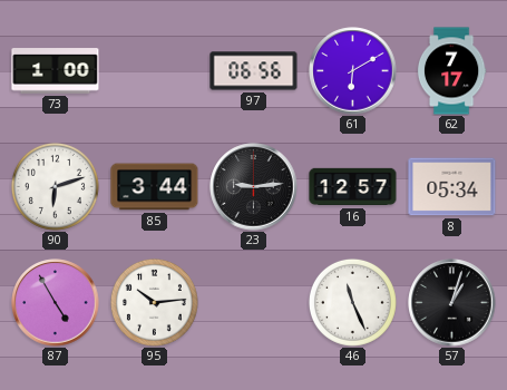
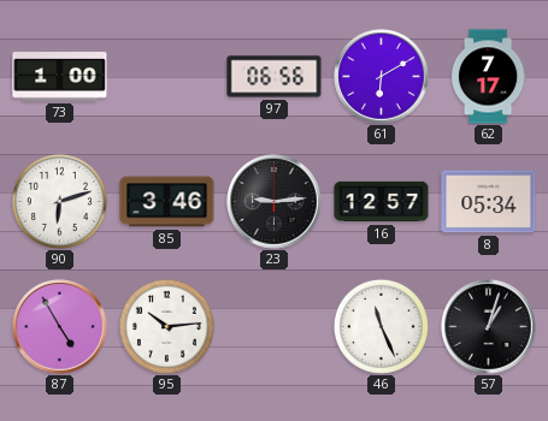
85: 3:44 -> 3:46 (167, 202)
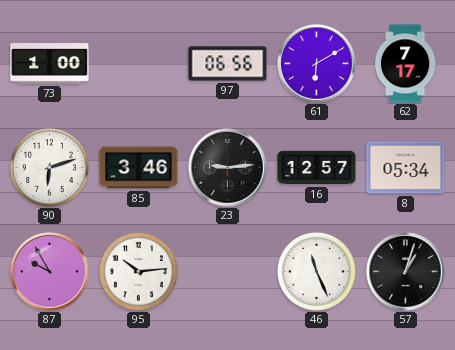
87: 4:55 -> 9:55 (50, 272)
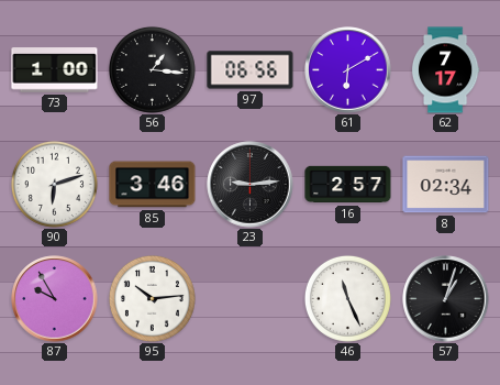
56: none -> 1:16 (152, 69)
16: 12:57 -> 2:57 (348, 185)
8: 05:34 -> 02:34 (446, 185)
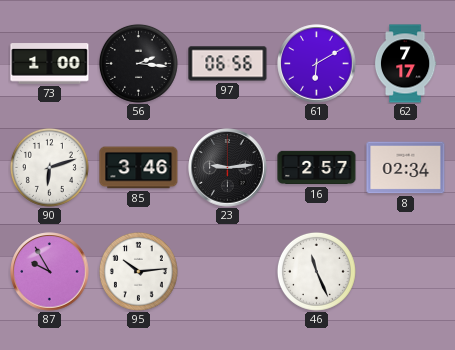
56: 1:16 -> 2:16 (138, 63)
57: 1:03 -> none (446, 299)
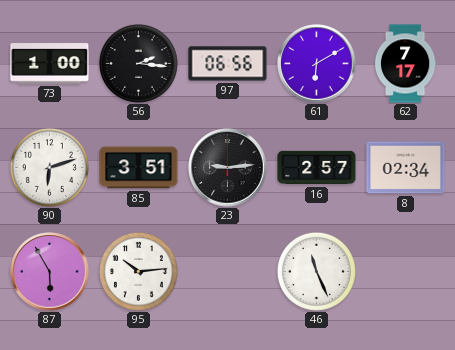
85: 3:46 -> 3:51 (139, 168)
87: 9:55 -> 5:55 (50, 272)
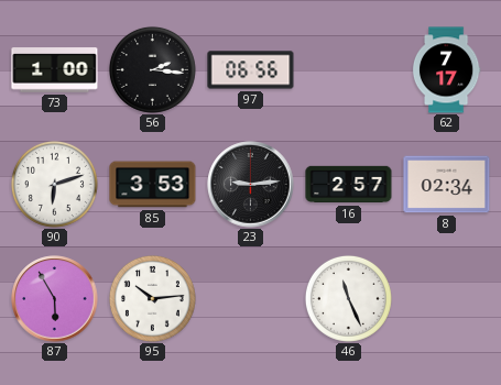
61: 6:10 -> none (317, 64)
85: 3:51 -> 3:53 (153, 185)
